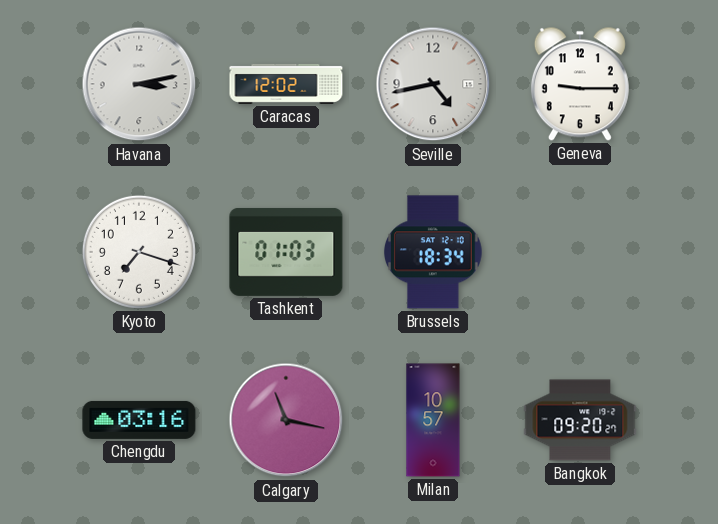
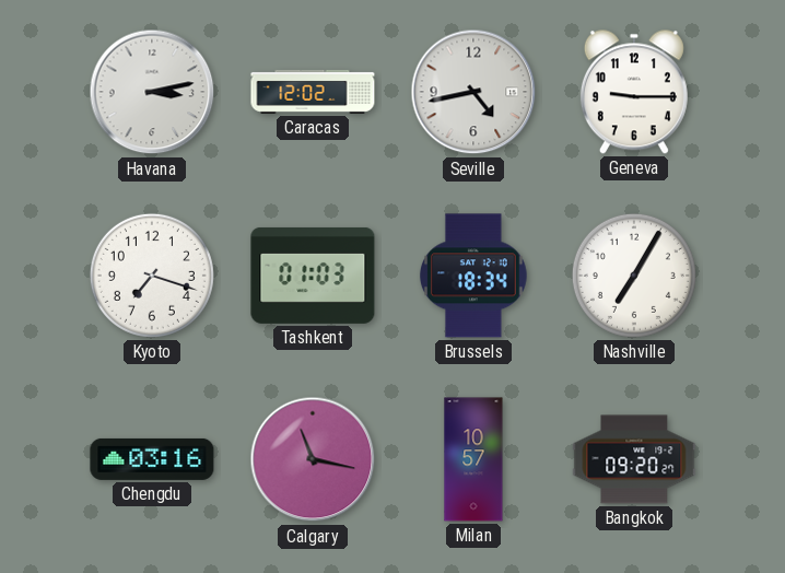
Nashville: none -> 7:05 (634, 276)
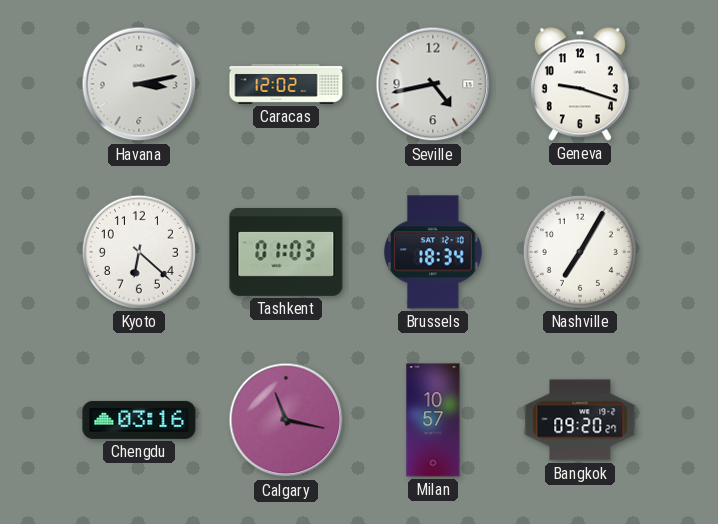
Geneva: 9:15 -> 9:18 (580, 84)
Kyoto: 7:18 -> 6:22 (139, 252)
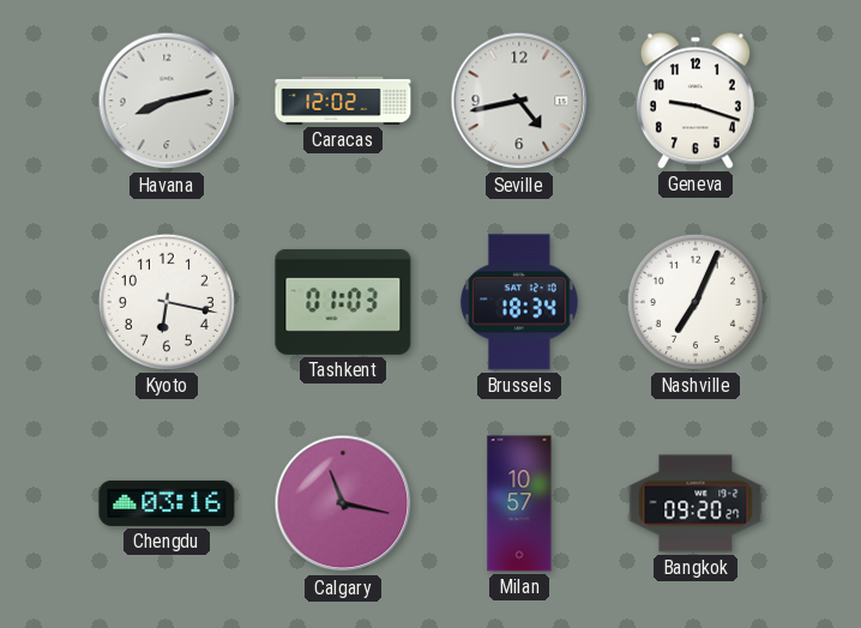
Havana: 3:13 -> 8:13 (167, 101)
Kyoto: 6:22 -> 6:17 (167, 302)
Nashville: 7:05 -> 7:04 (696, 302)
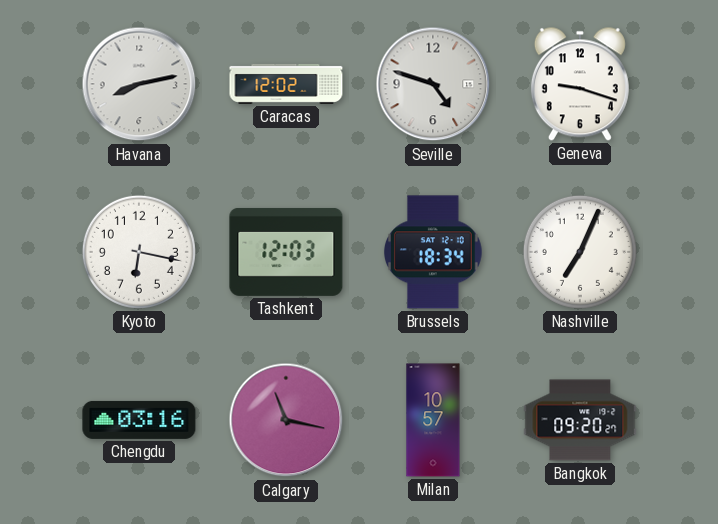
Seville: 4:43 -> 4:48 (433, 84)
Tashkent: 01:03 -> 12:03 (286, 252)
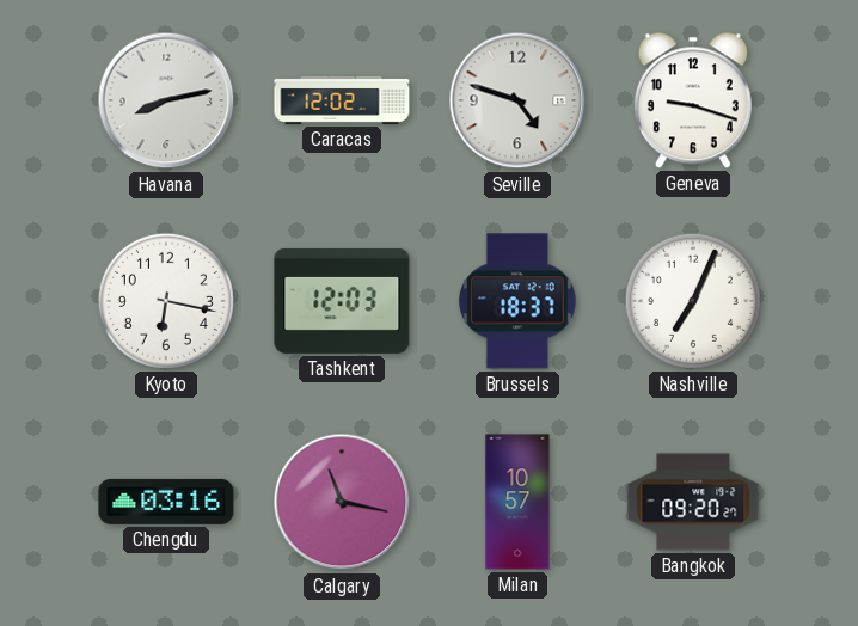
Brussels: 18:34 -> 18:37 (519, 301)
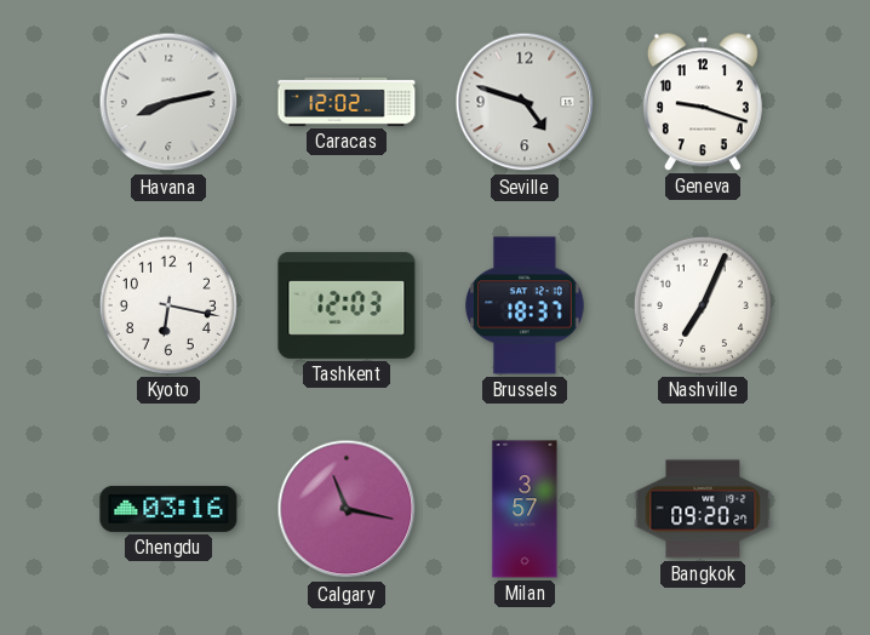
Milan: 10:57 -> 3:57 (525, 509)
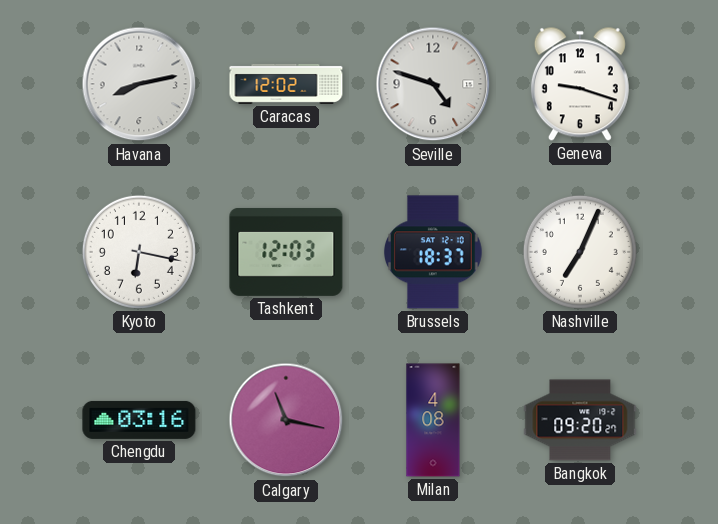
Milan: 3:57 -> 4:08 (433, 420)
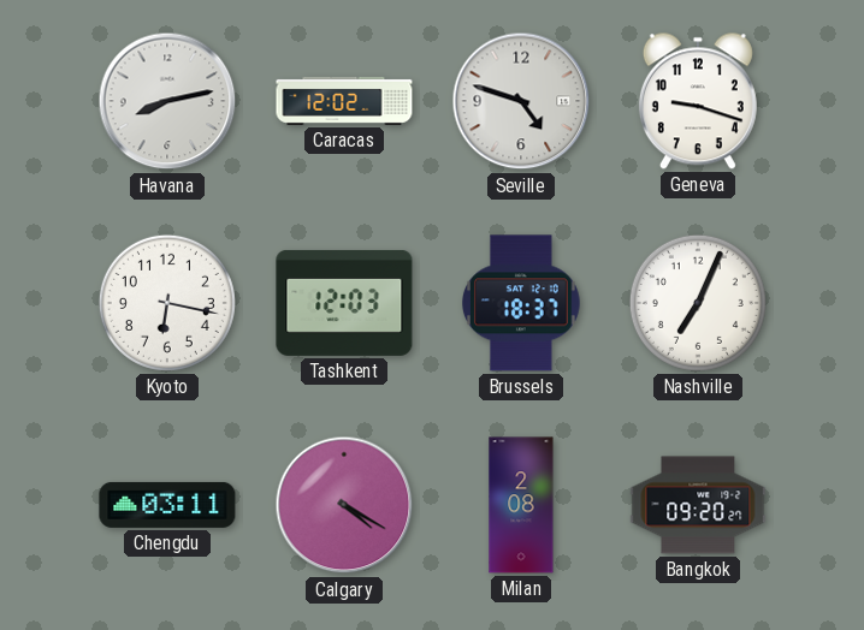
Chengdu: 03:16 -> 03:11 (167, 505)
Calgary: 11:17 -> 4:20 (344, 505)
Milan: 4:08 -> 2:08 (521, 505)
